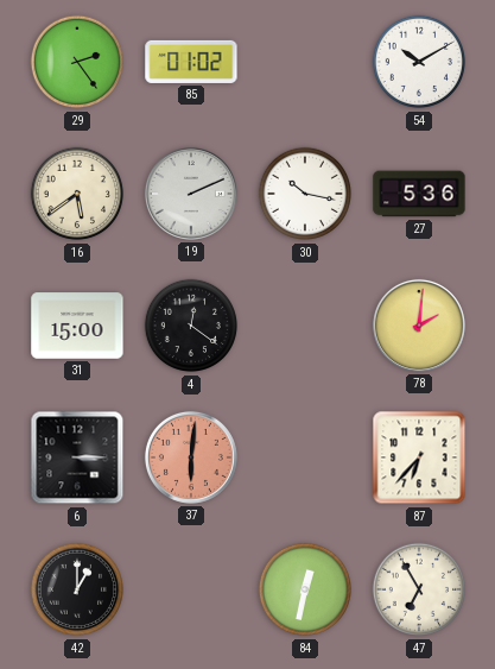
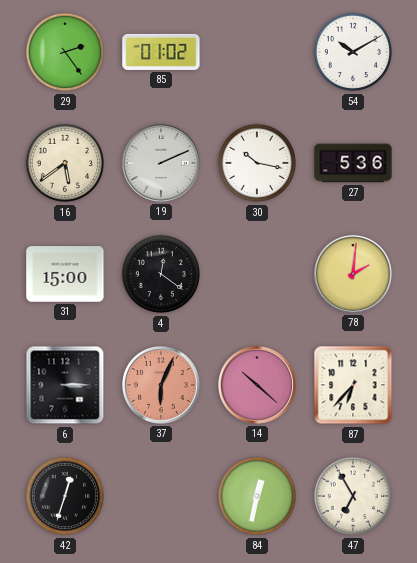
37: 6:01 -> 6:04 (161, 385)
14: none -> 10:22 (257, 385)
42: 1:00 -> 12:33 (64, 496)
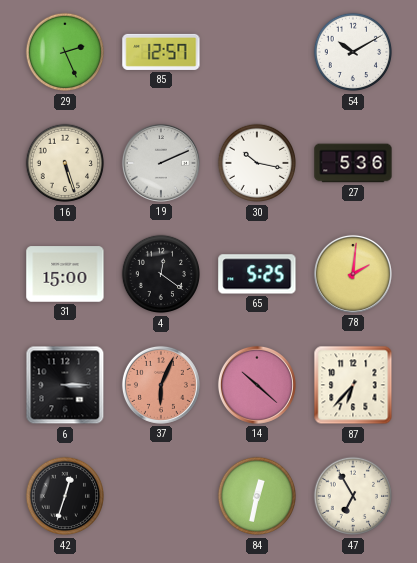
29: 2:24 -> 2:26 (64, 52)
85: 01:02 -> 12:57 (161, 52)
16: 5:39 -> 5:27 (64, 163)
65: none -> 5:25 (257, 274)
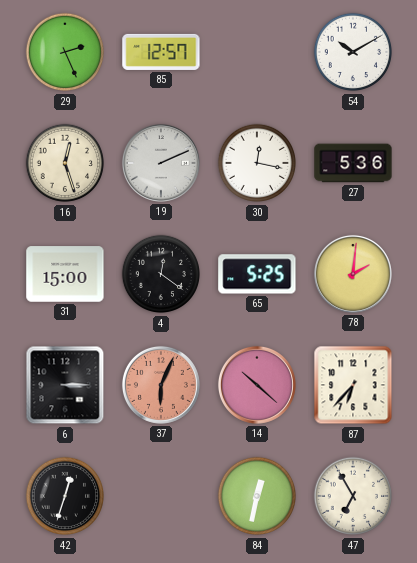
16: 5:27 -> 12:27 (64, 163)
30: 10:17 -> 12:17 (256, 163)
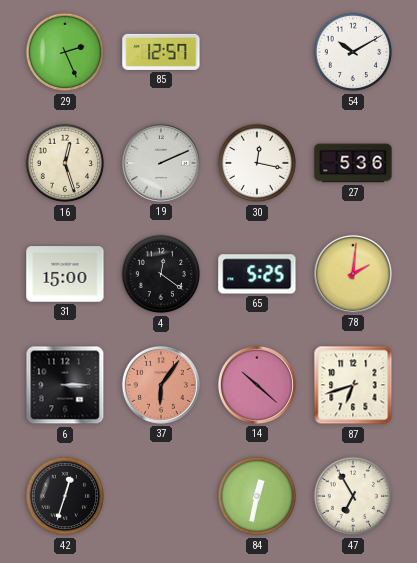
37: 6:04 -> 6:06 (161, 385)
87: 6:37 -> 6:42 (353, 385)
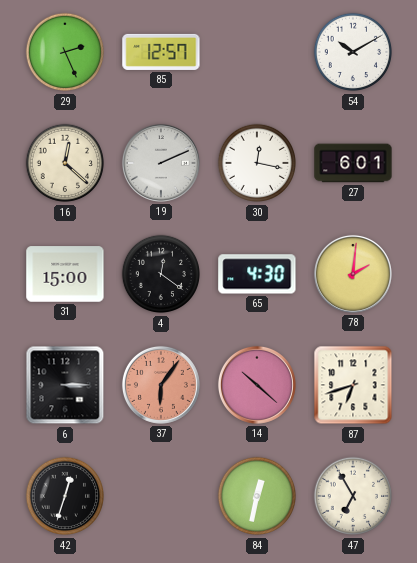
16: 12:27 -> 12:22 (64, 163)
27: 5:36 -> 6:01 (353, 163)
65: 5:25 -> 4:30 (257, 274)
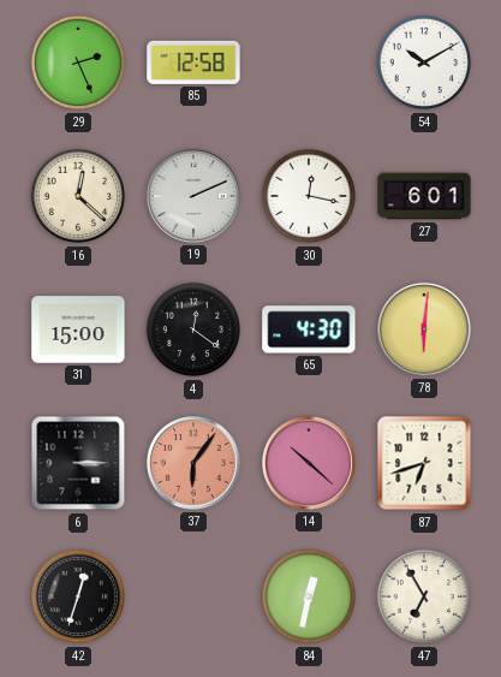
85: 12:57 -> 12:58 (193, 63)
78: 2:01 -> 6:01 (424, 329)
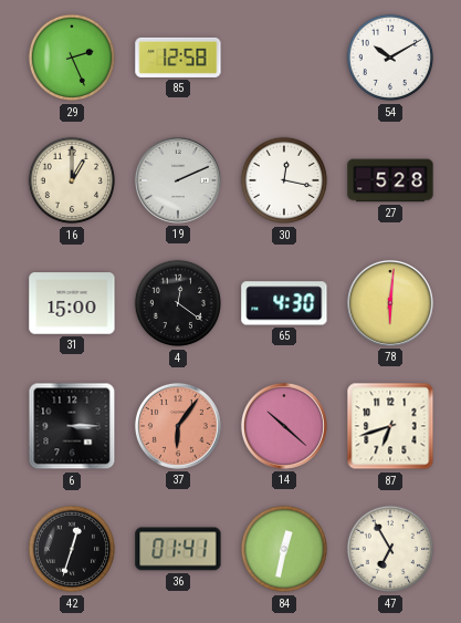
16: 12:22 -> 1:00 (71, 180)
27: 6:01 -> 5:28 (390, 180)
36: none -> 01:41 (178, 549)
